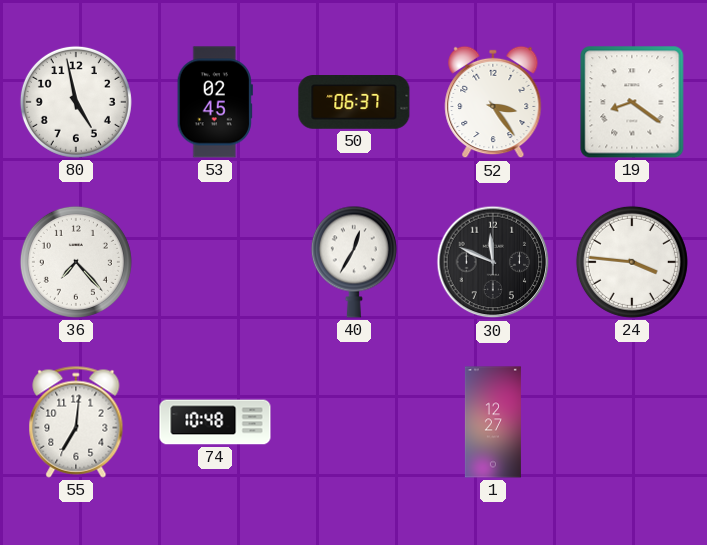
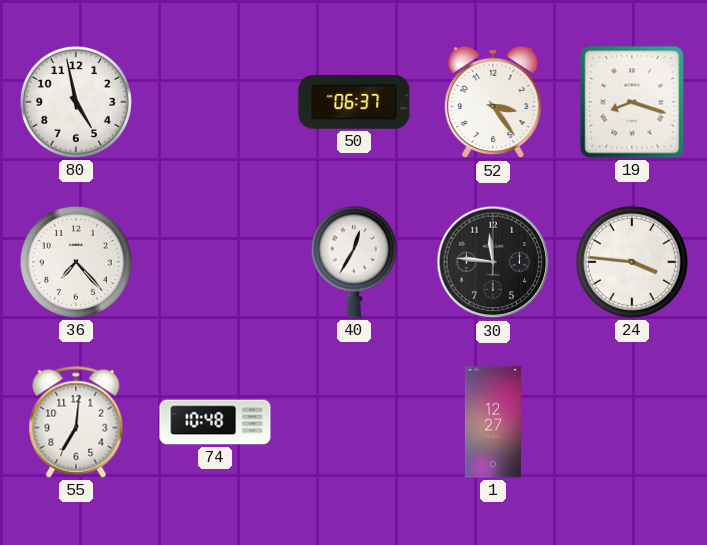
53: 02:45 -> none (215, 102)
19: 8:21 -> 8:18 (632, 102)
30: 11:49 -> 11:46 (493, 262)
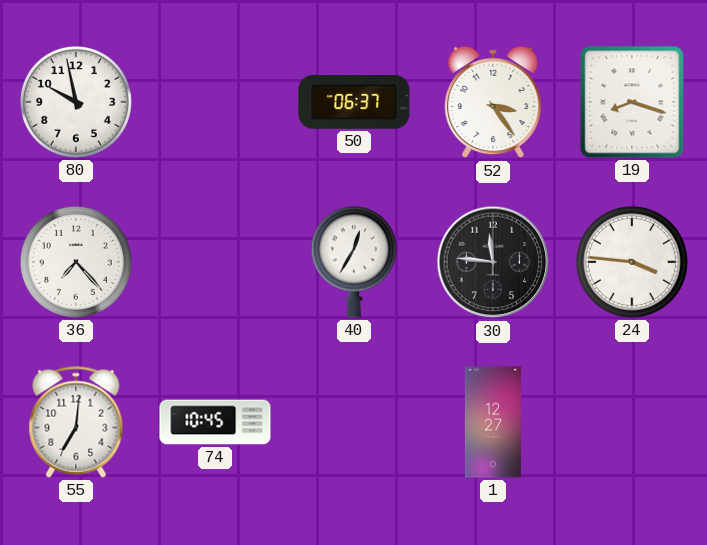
80: 4:58 -> 9:58 (76, 102)
74: 10:48 -> 10:45 (215, 422)
